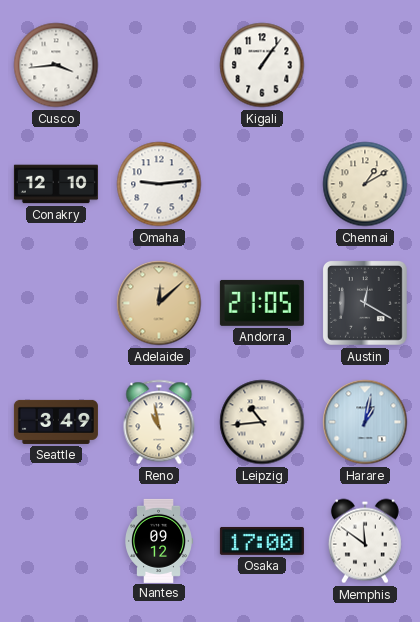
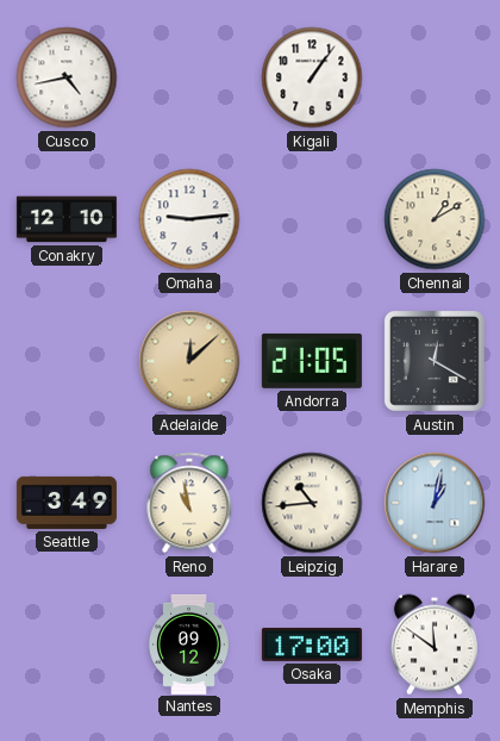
Cusco: 3:44 -> 4:43 (67, 77)
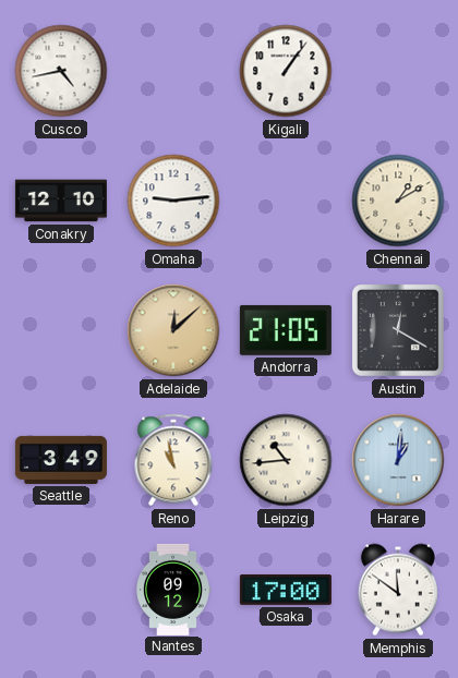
Harare: 1:02 -> 1:01 (398, 460)
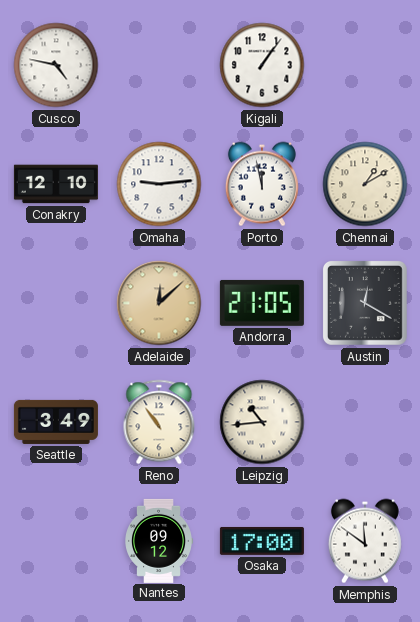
Cusco: 4:43 -> 4:47 (56, 65)
Porto: none -> 11:58 (262, 184)
Reno: 10:58 -> 10:54 (159, 422)
Harare: 1:01 -> none (398, 460)
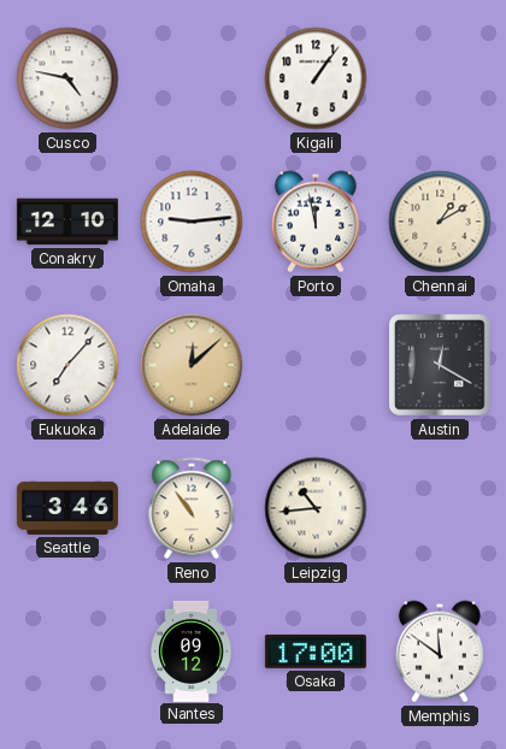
Fukuoka: none -> 7:07 (67, 365)
Andorra: 21:05 -> none (262, 303)
Seattle: 3:49 -> 3:46 (67, 508)
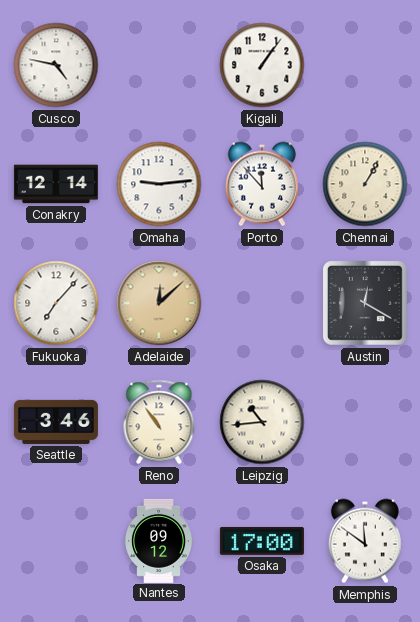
Conakry: 12:10 -> 12:14 (56, 184)
Porto: 11:58 -> 11:53 (262, 184)
Chennai: 1:10 -> 1:05 (365, 184)
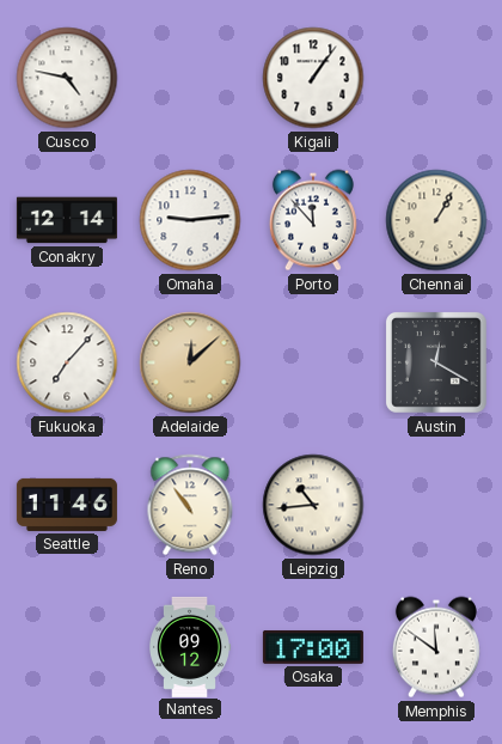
Seattle: 3:46 -> 11:46 (67, 505)
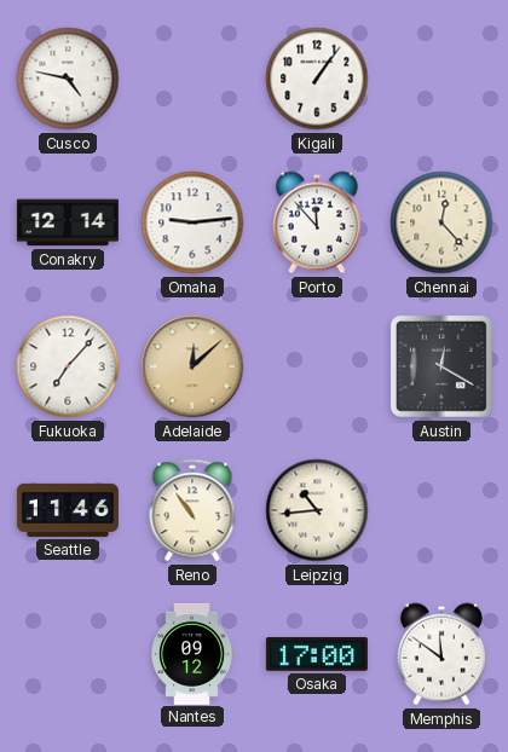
Chennai: 1:05 -> 12:23 (441, 222)
